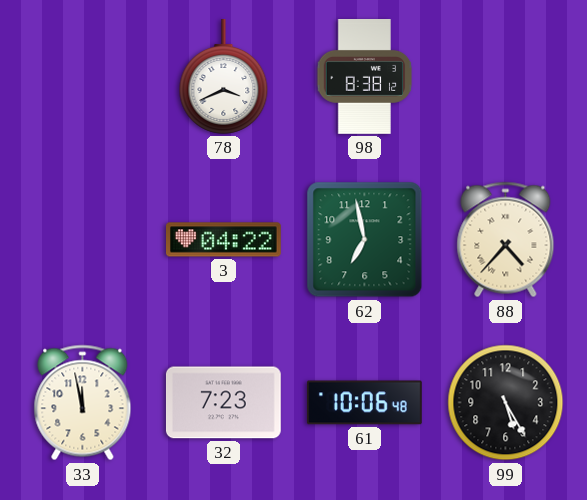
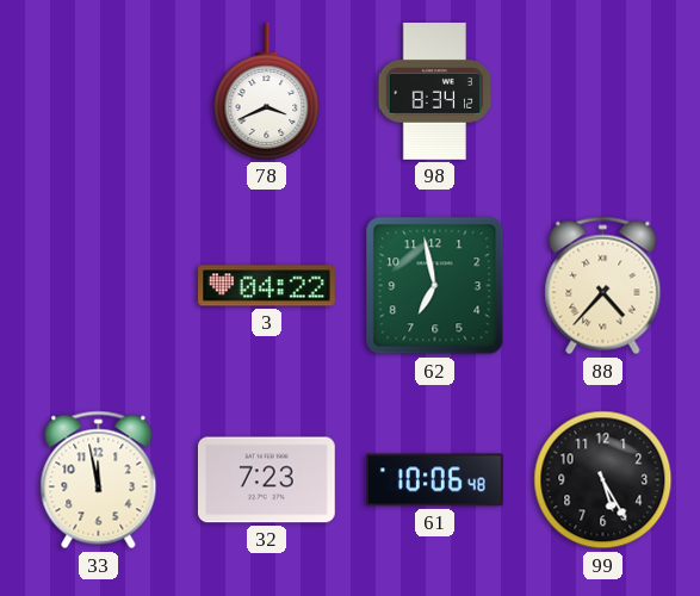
98: 8:38 -> 8:34 (435, 92)
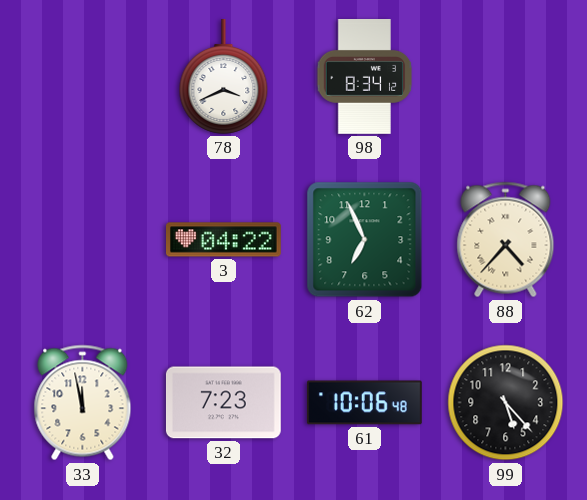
62: 6:58 -> 6:56 (365, 240)
99: 5:25 -> 5:23 (506, 403)
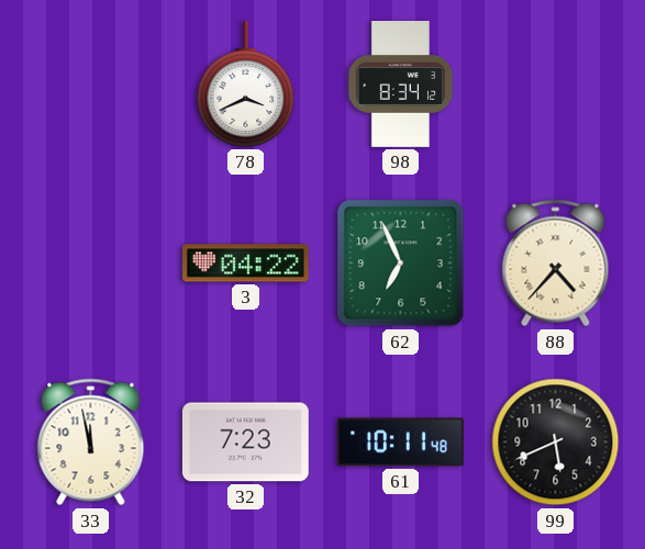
61: 10:06 -> 10:11 (401, 442)
99: 5:23 -> 5:41 (556, 442)
